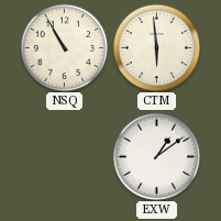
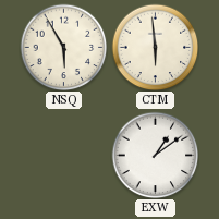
NSQ: 10:55 -> 5:55 (63, 47)
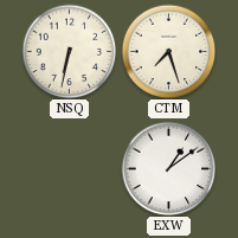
NSQ: 5:55 -> 6:32 (69, 51)
CTM: 5:59 -> 7:27 (168, 51)
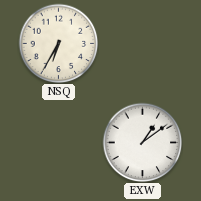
NSQ: 6:32 -> 6:35 (58, 43)
CTM: 7:27 -> none (168, 51)
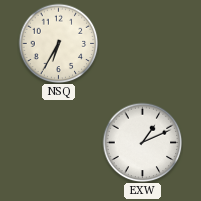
EXW: 1:09 -> 1:11 (142, 142)
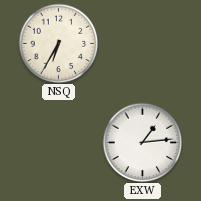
EXW: 1:11 -> 1:14 (142, 142)
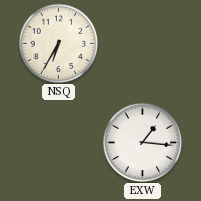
EXW: 1:14 -> 1:16 (142, 142)
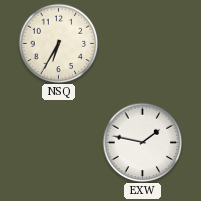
EXW: 1:16 -> 1:47 (142, 142)
